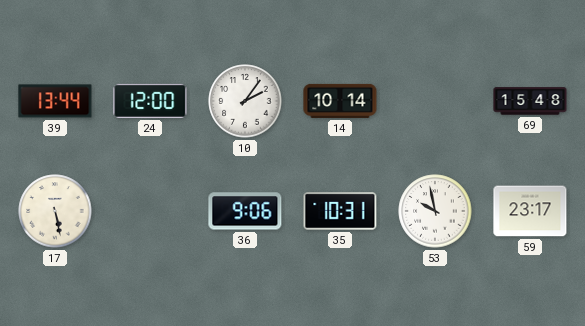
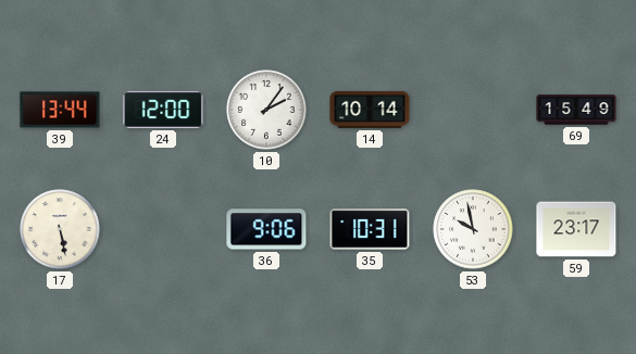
69: 15:48 -> 15:49 (576, 110)
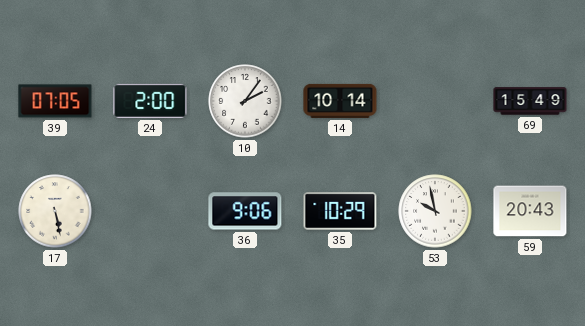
39: 13:44 -> 07:05 (55, 101)
24: 12:00 -> 2:00 (150, 101)
35: 10:31 -> 10:29 (340, 211)
59: 23:17 -> 20:43 (530, 211)
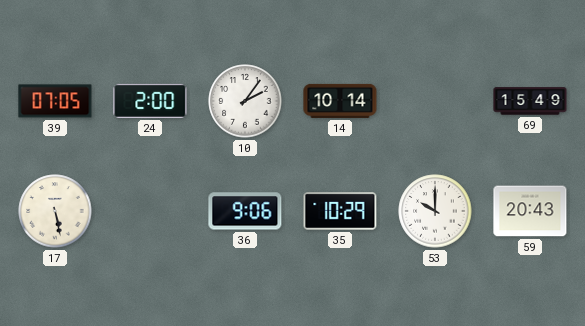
53: 9:58 -> 10:00 (435, 211)
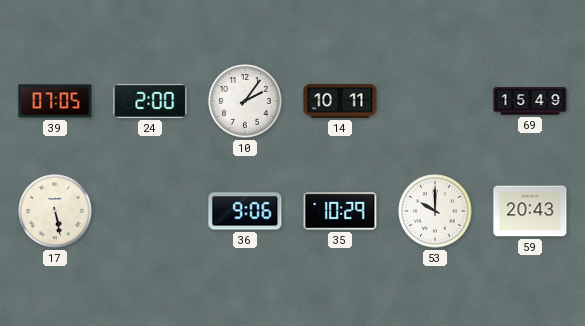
14: 10:14 -> 10:11 (340, 101)
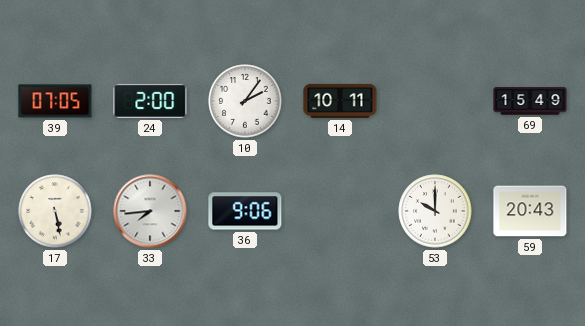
33: none -> 7:44 (150, 211)
35: 10:29 -> none (340, 211)
